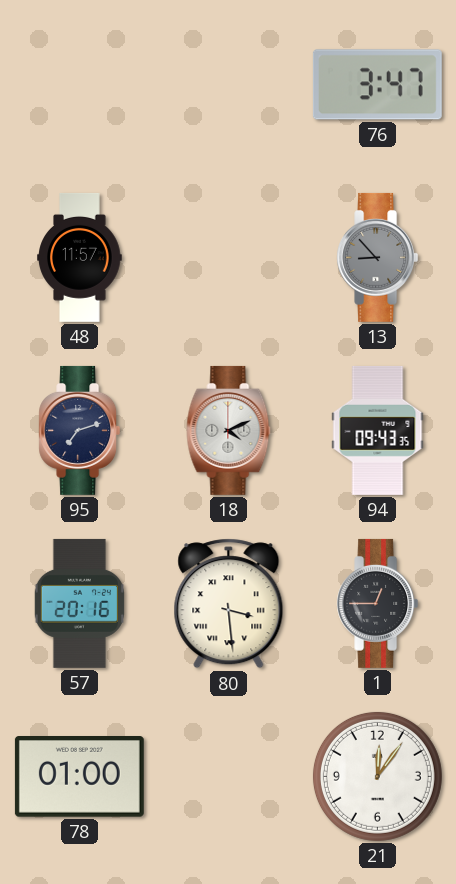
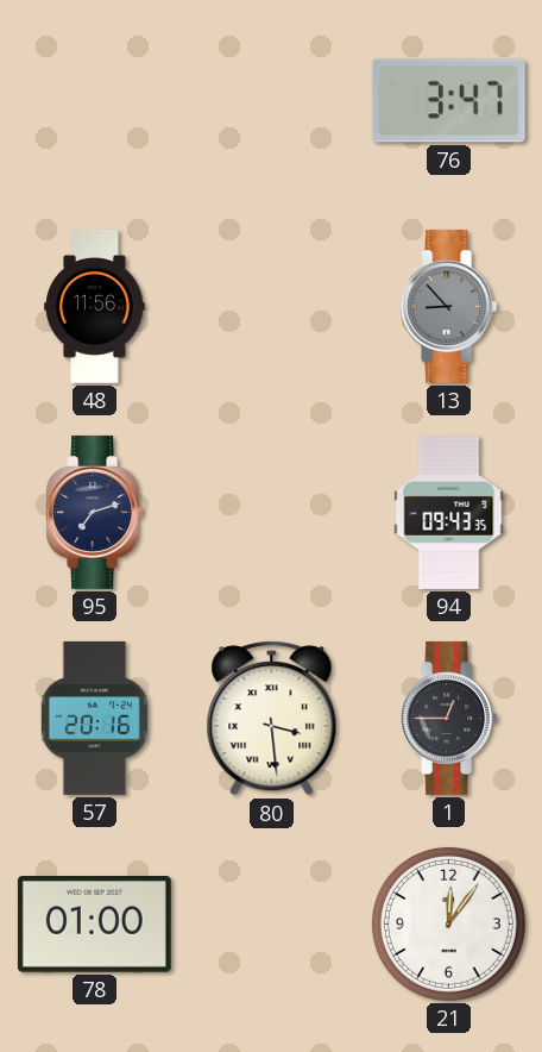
48: 11:57 -> 11:56 (95, 306)
18: 4:11 -> none (229, 430)
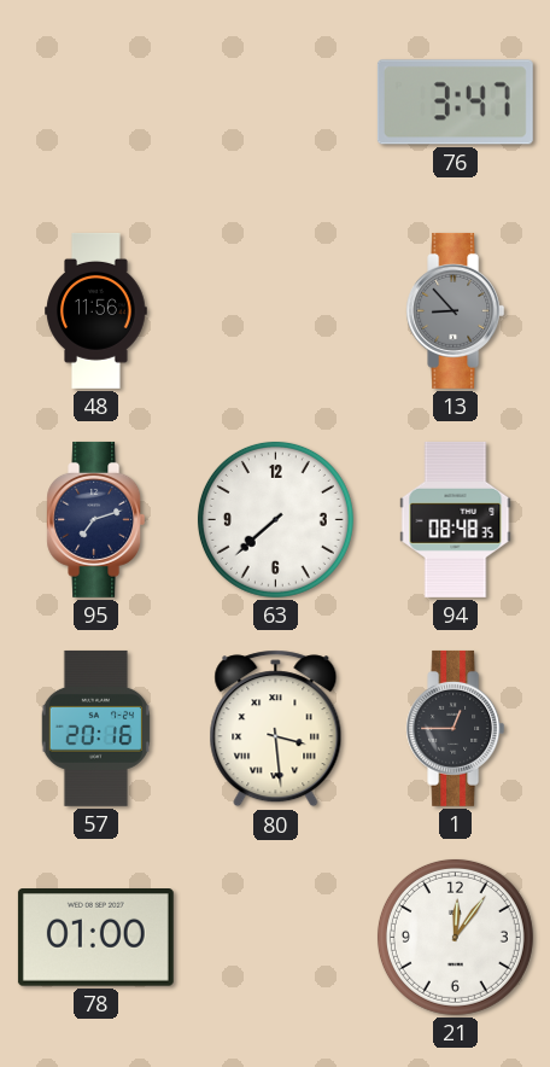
63: none -> 7:38 (275, 519)
94: 09:43 -> 08:48 (456, 519)
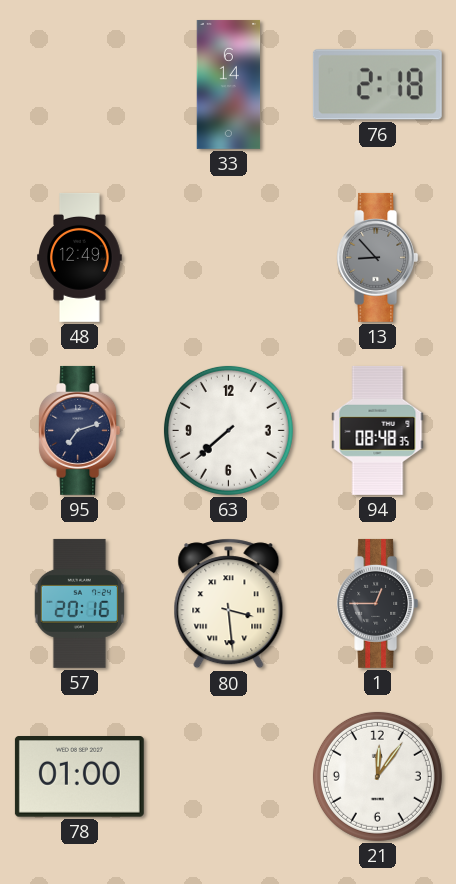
33: none -> 6:14 (229, 84)
76: 3:47 -> 2:18 (377, 85)
48: 11:56 -> 12:49 (80, 257)
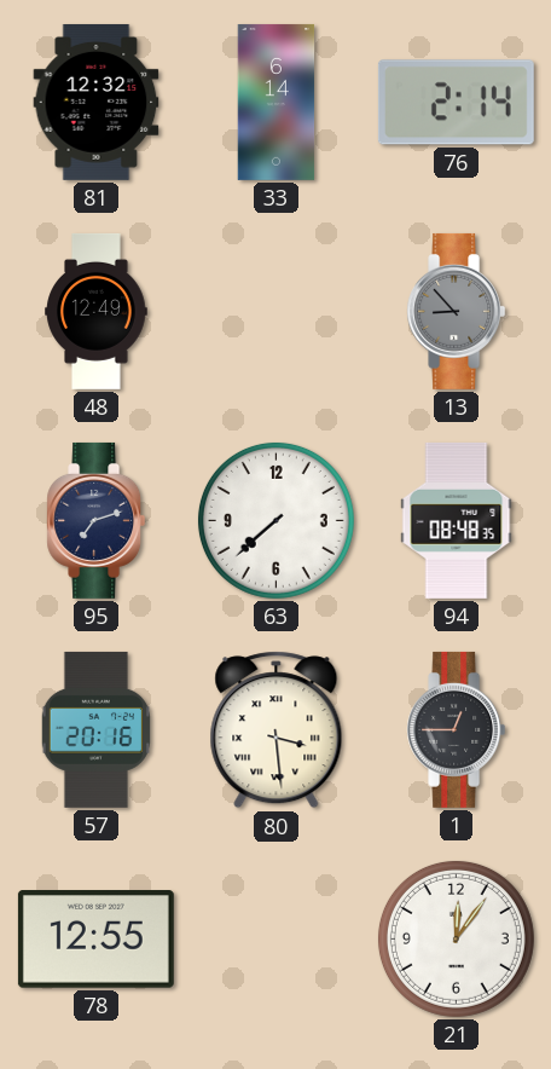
81: none -> 12:32 (97, 102)
76: 2:18 -> 2:14 (456, 103)
78: 01:00 -> 12:55 (95, 940)
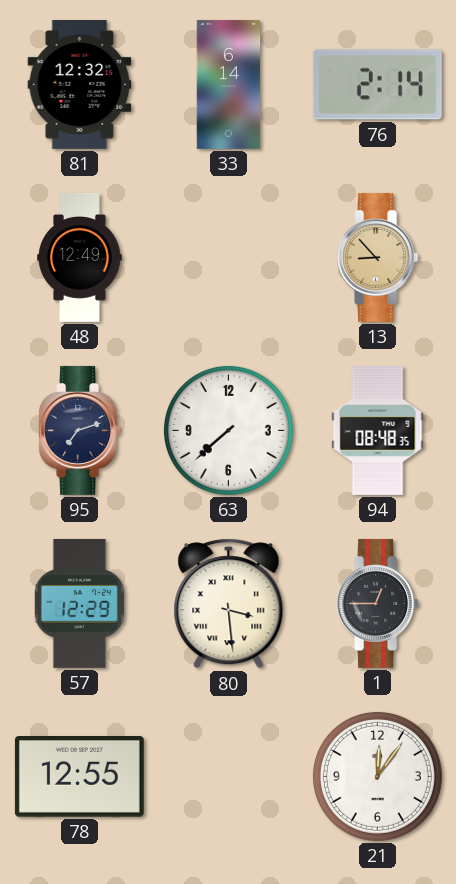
13 dial: grey -> champagne (378, 257)
57: 20:16 -> 12:29 (79, 603)
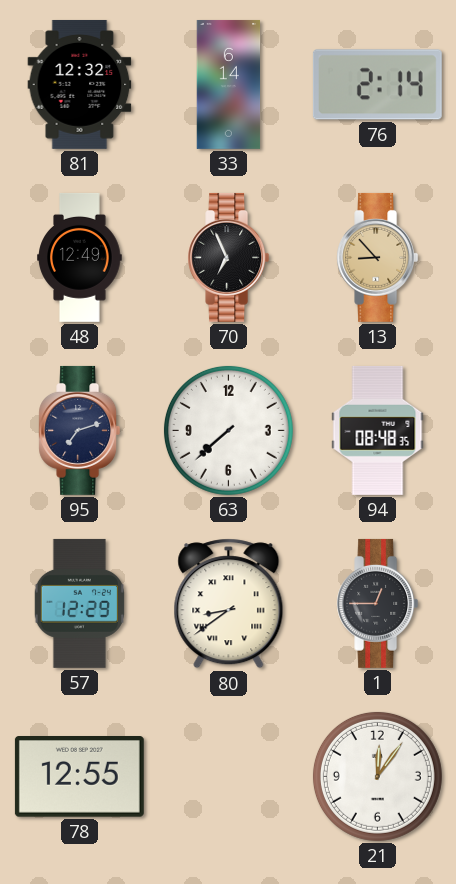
70: none -> 6:56 (229, 257)
80: 3:29 -> 8:39 (229, 604)
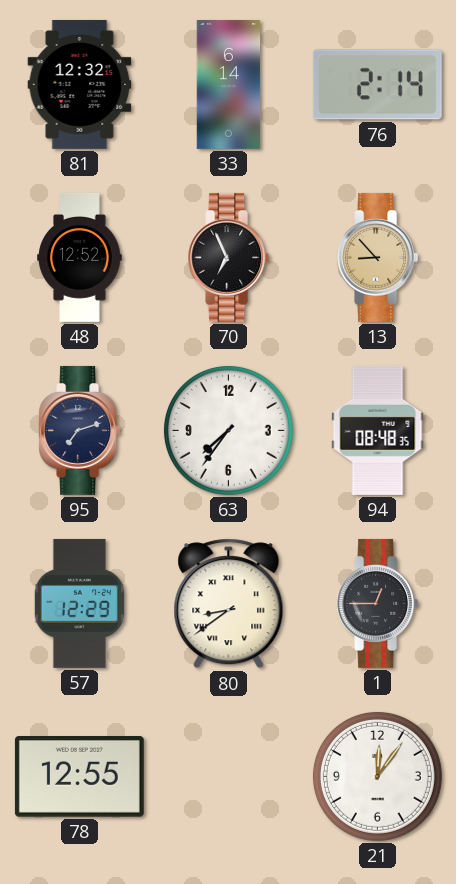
48: 12:49 -> 12:52 (80, 257)
63: 7:38 -> 7:36 (228, 430)
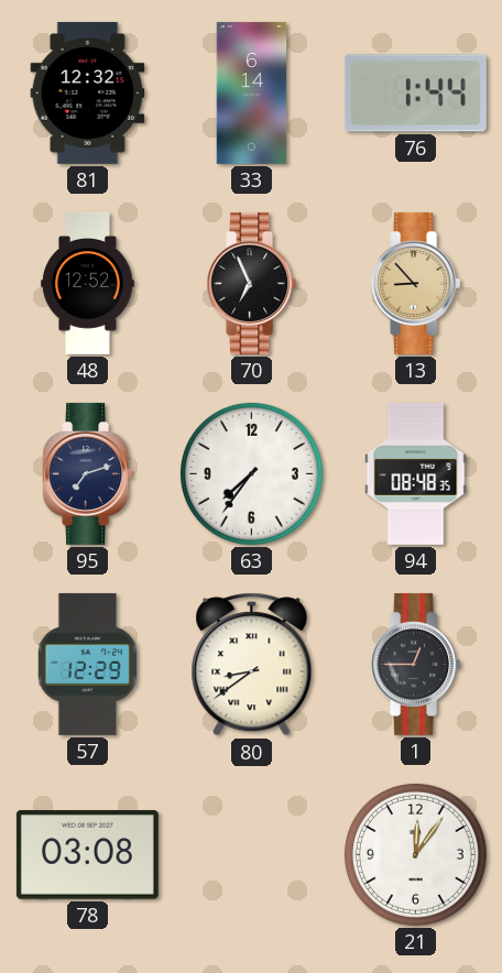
76: 2:14 -> 1:44 (415, 94)
78: 12:55 -> 03:08 (87, 855)
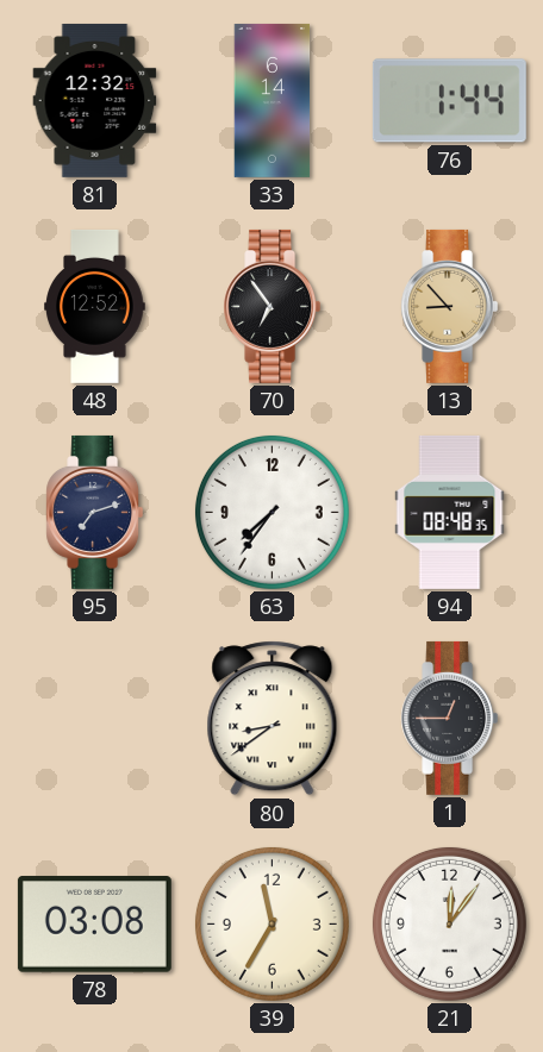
70: 6:56 -> 6:54 (273, 306)
57: 12:29 -> none (87, 664)
39: none -> 11:35 (271, 923)
